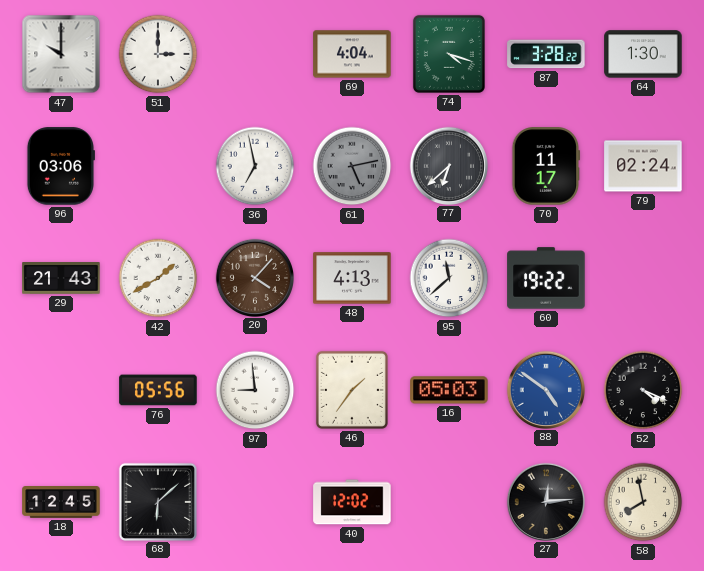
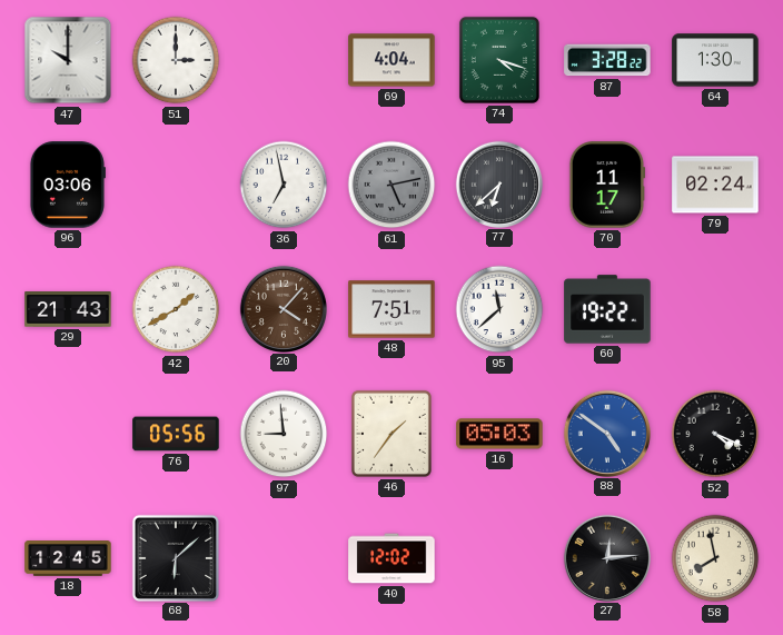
48: 4:13 -> 7:51 (391, 309)
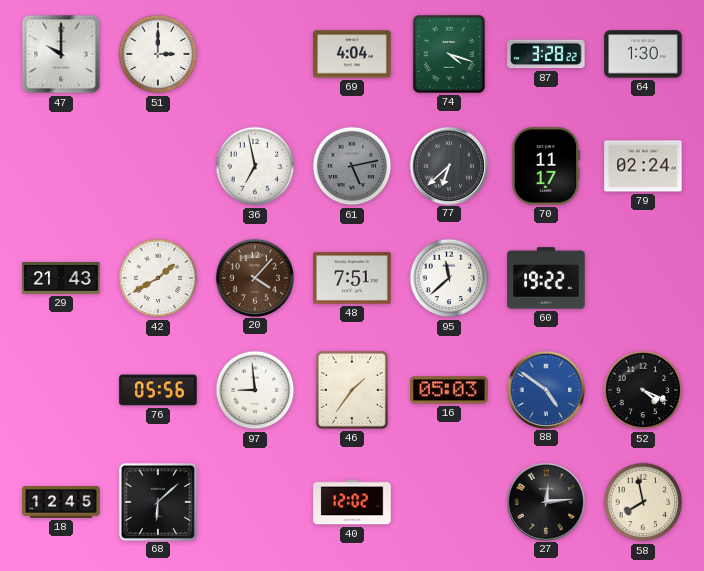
96: 03:06 -> none (67, 185)
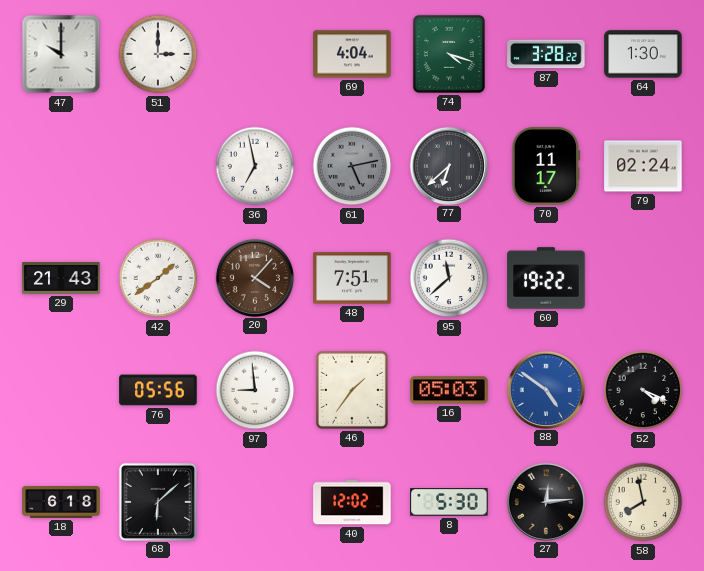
42: 1:40 -> 1:39 (158, 278)
18: 12:45 -> 6:18 (61, 503)
8: none -> 5:30 (449, 502)
